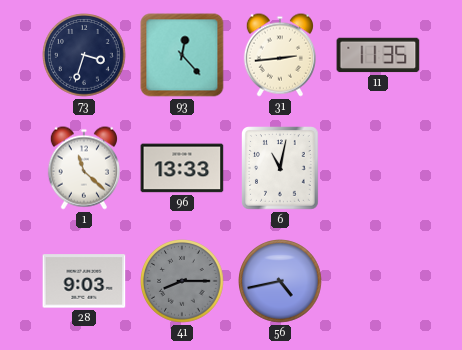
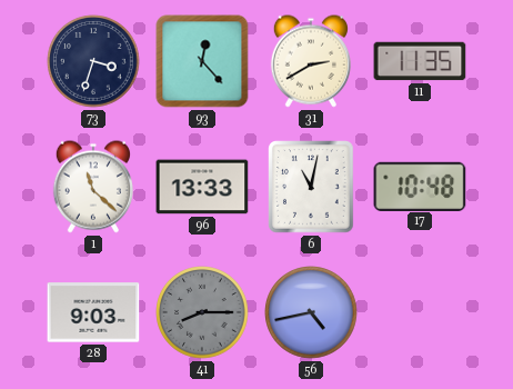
31: 2:44 -> 2:40 (311, 61)
17: none -> 10:48 (420, 186)
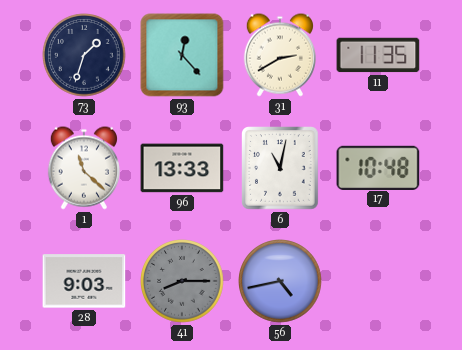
73: 3:33 -> 1:33 (84, 55)
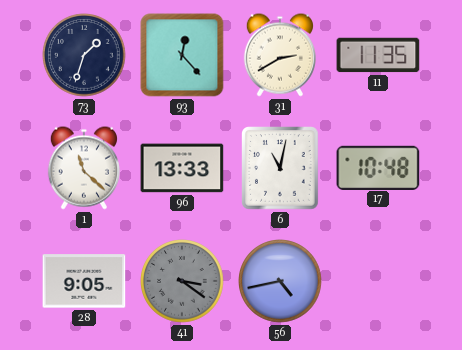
28: 9:03 -> 9:05 (84, 281)
41: 8:15 -> 3:21 (182, 281)
